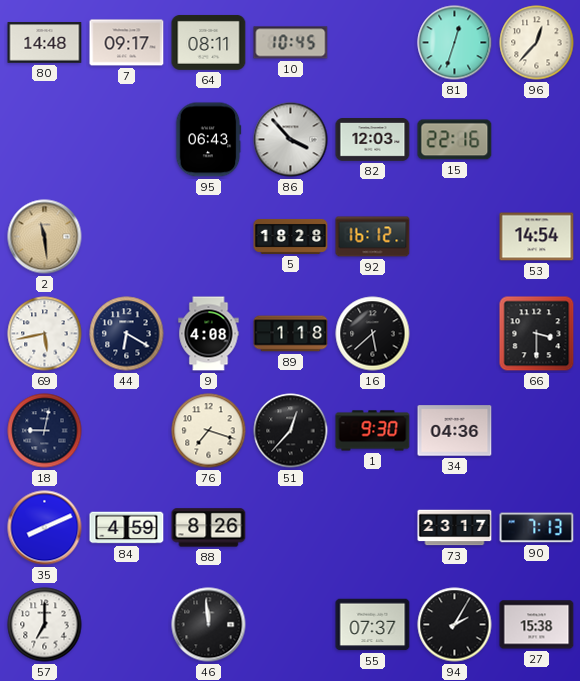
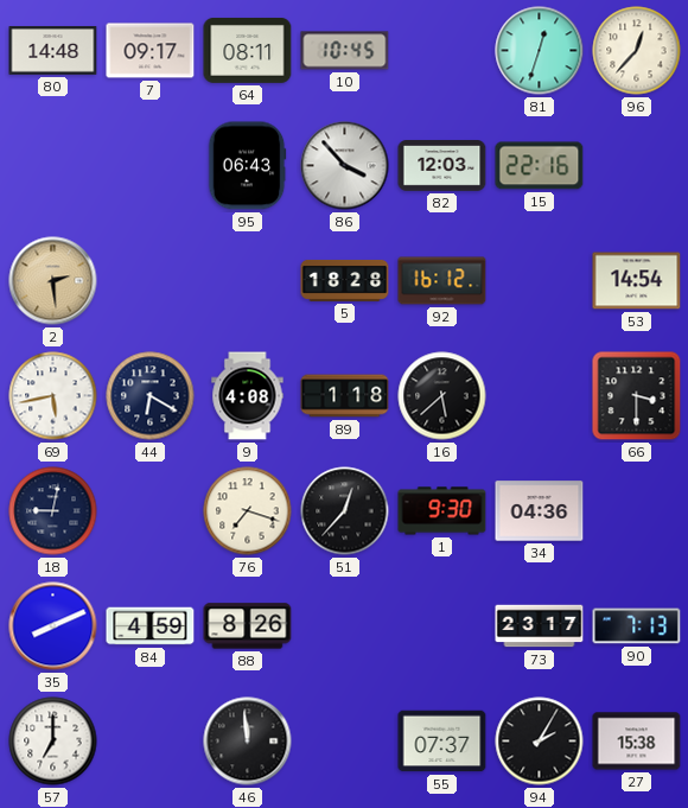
2: 11:29 -> 2:29 (53, 281)
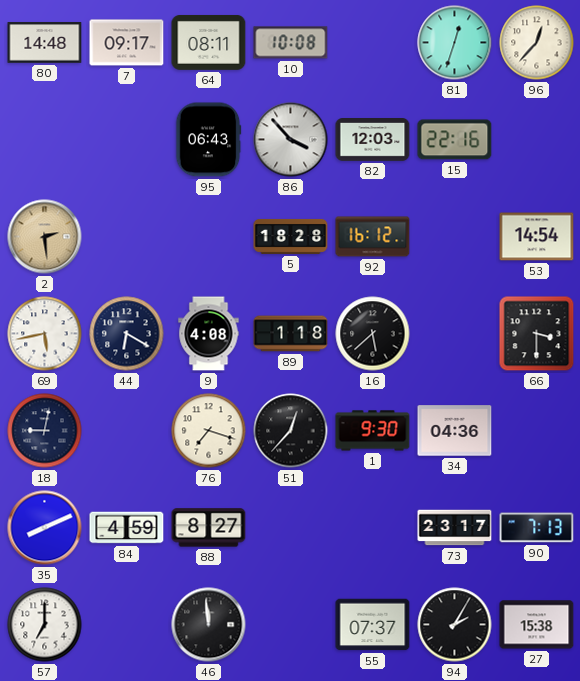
10: 10:45 -> 10:08 (291, 43)
88: 8:26 -> 8:27 (209, 528)
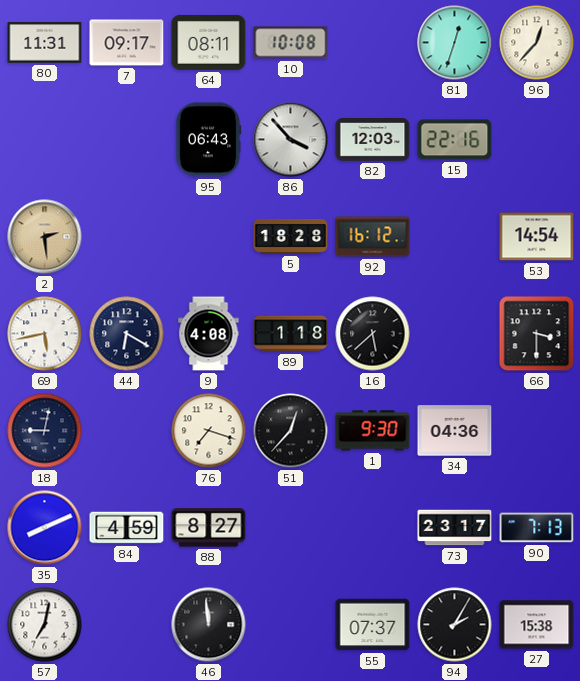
80: 14:48 -> 11:31 (45, 43)
57: 7:00 -> 7:02 (45, 625)
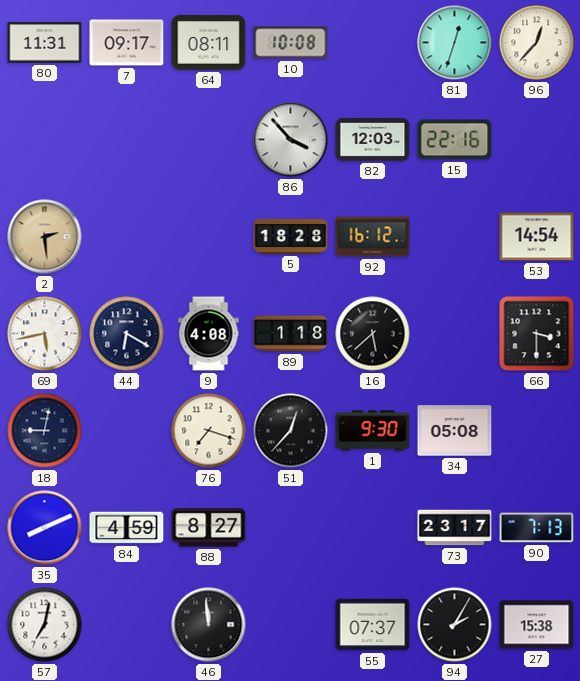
95: 06:43 -> none (208, 140)
34: 04:36 -> 05:08 (455, 431)
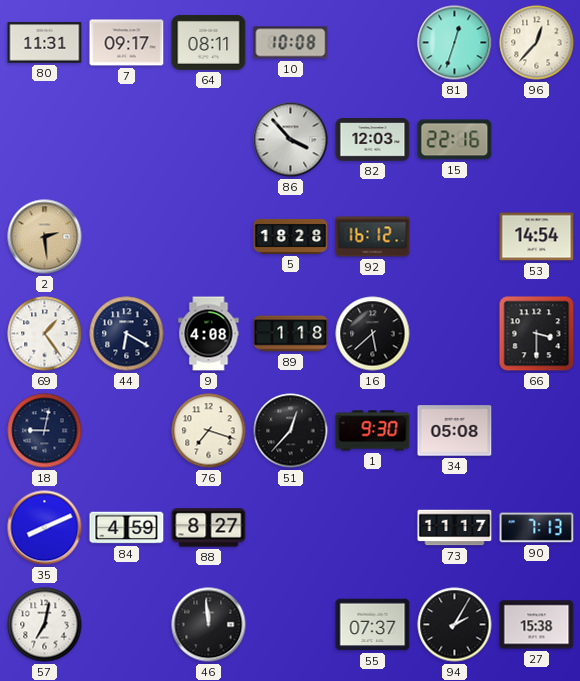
69: 5:43 -> 1:24 (45, 334)
73: 23:17 -> 11:17 (455, 528)
